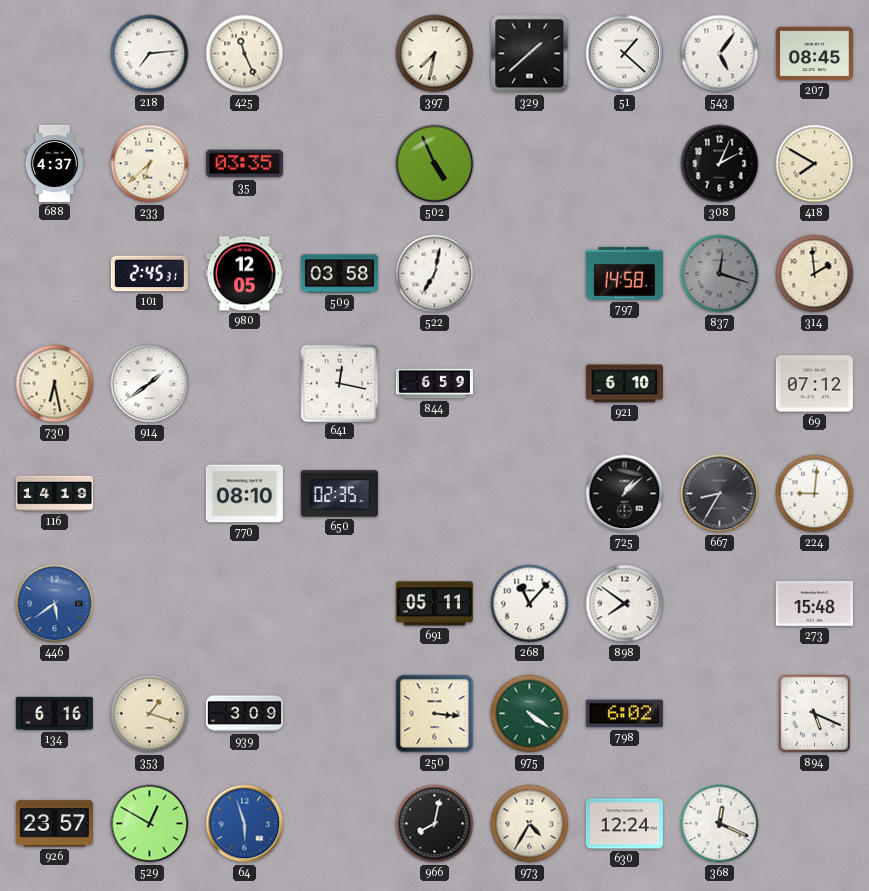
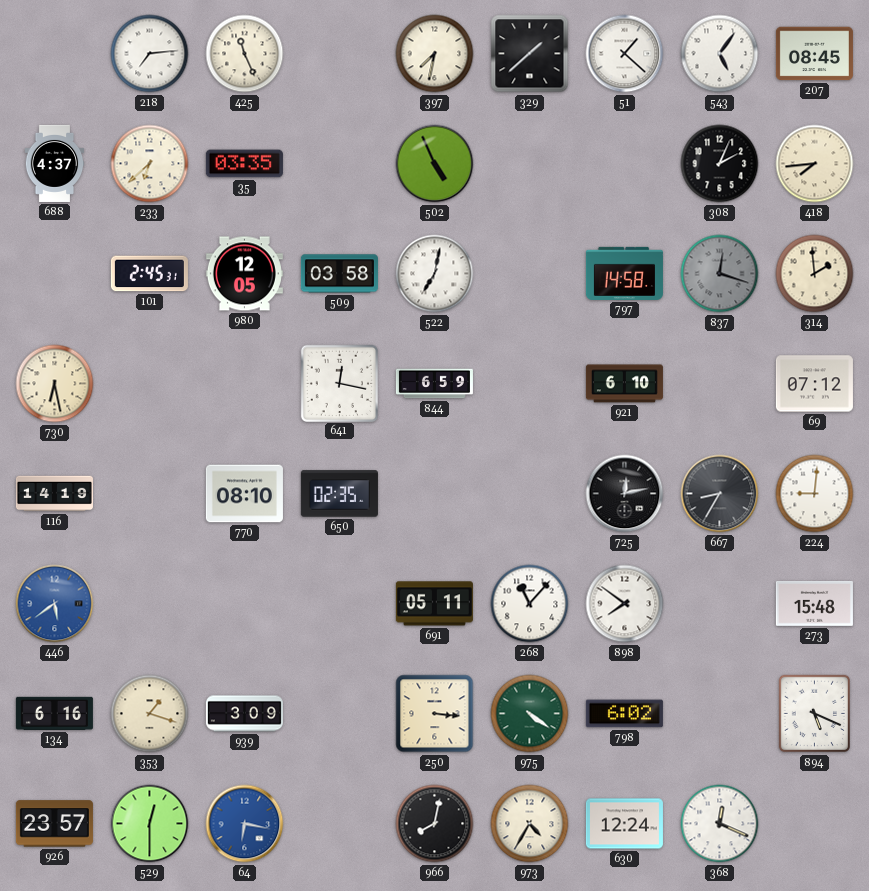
418: 7:50 -> 7:44 (815, 164)
914: 1:39 -> none (150, 384)
725: 1:08 -> 12:13 (625, 494)
529: 12:50 -> 12:30 (150, 824)
64: 5:57 -> 6:17 (245, 824)
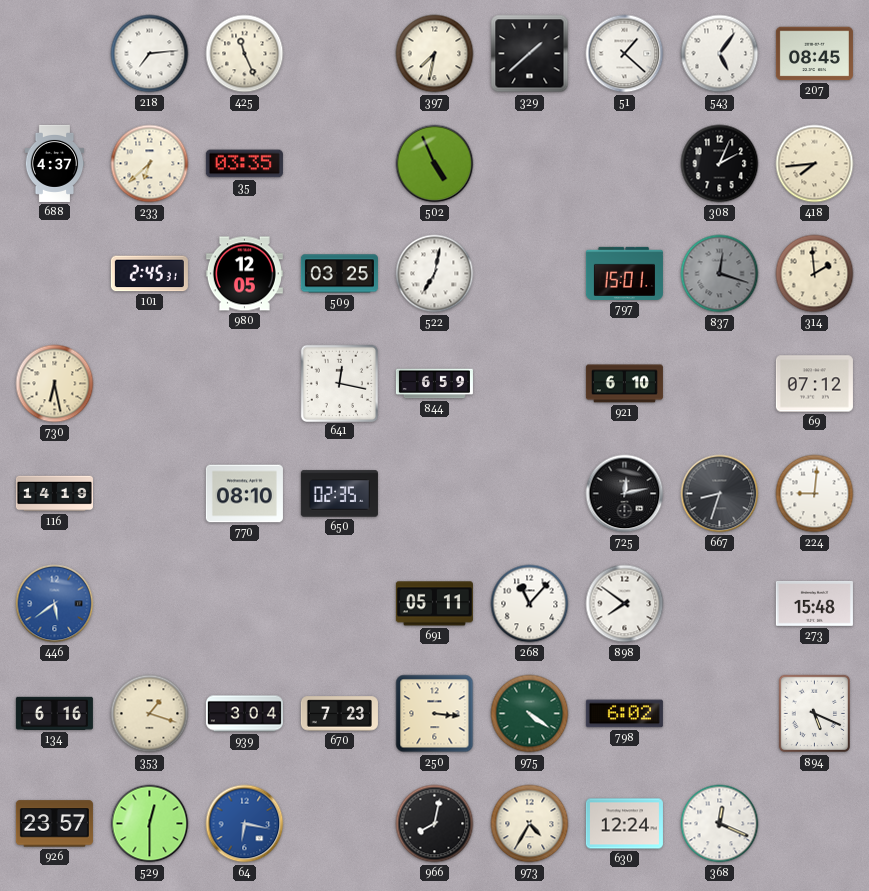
509: 03:58 -> 03:25 (339, 274)
797: 14:58 -> 15:01 (624, 273)
667: 8:35 -> 8:33 (720, 494)
939: 3:09 -> 3:04 (244, 714)
670: none -> 7:23 (339, 714)
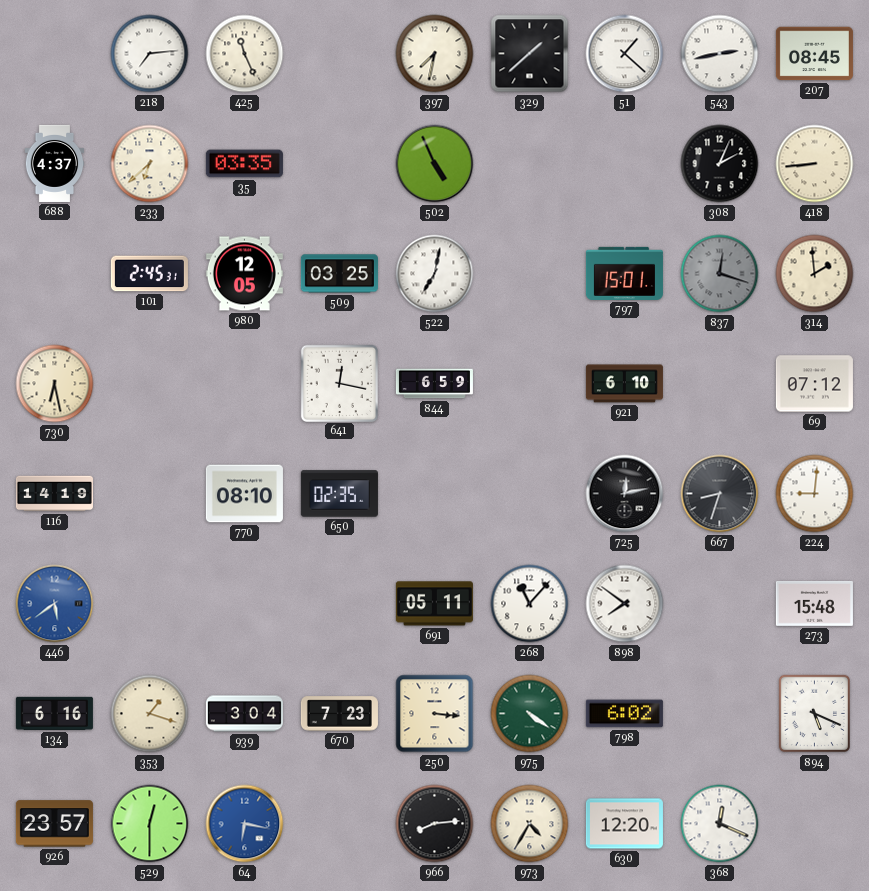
543: 5:06 -> 2:43 (720, 54)
418: 7:44 -> 8:44 (815, 164)
966: 8:02 -> 8:14 (435, 824)
630: 12:24 -> 12:20 (624, 824)
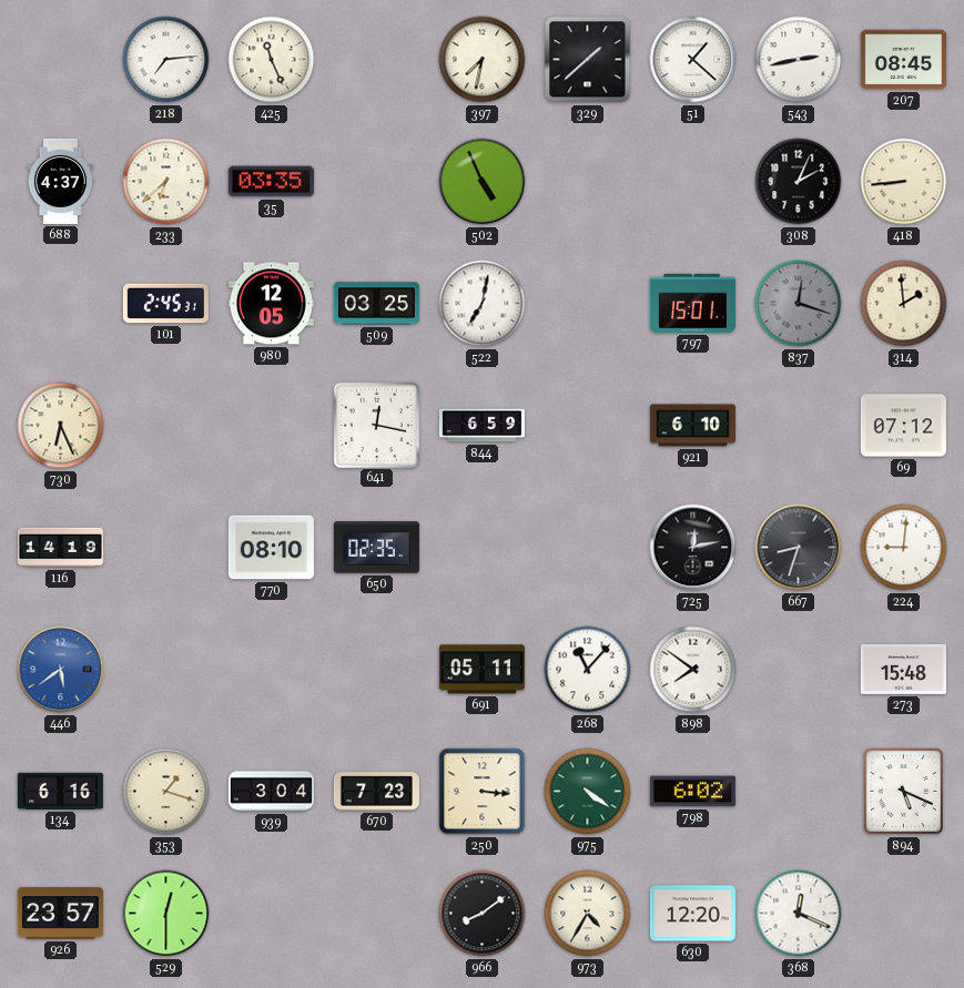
730: 6:28 -> 6:26 (61, 426)
64: 6:17 -> none (245, 824)
966: 8:14 -> 8:09 (483, 914)
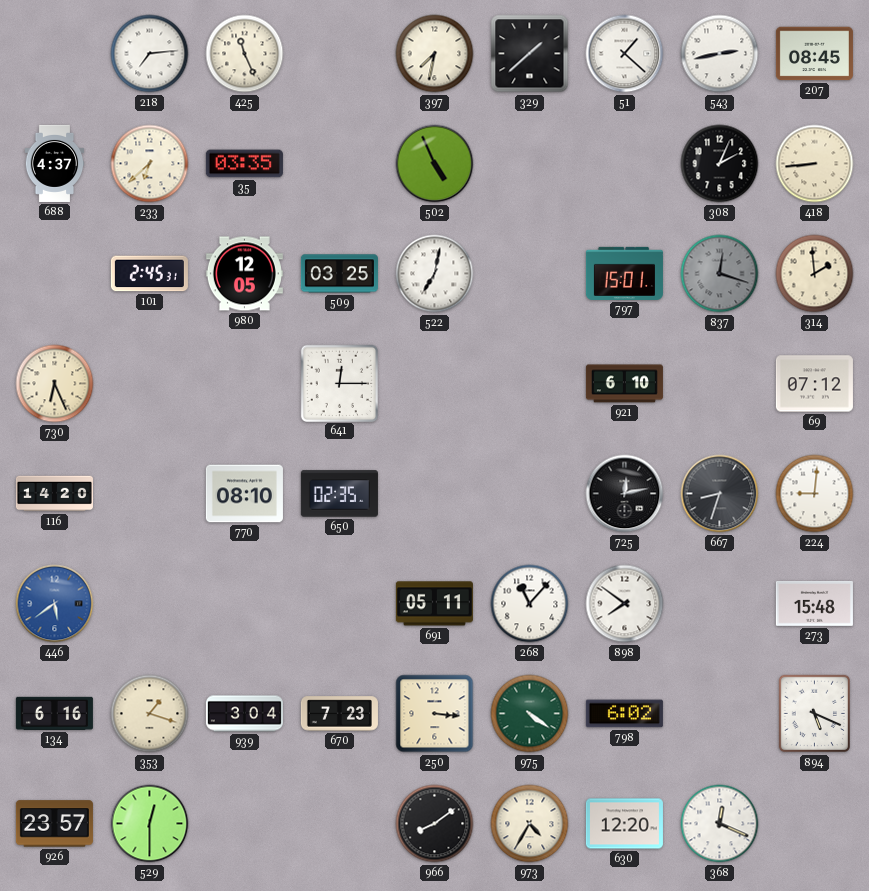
641: 12:17 -> 12:15 (339, 383)
844: 6:59 -> none (481, 426)
116: 14:19 -> 14:20 (54, 494)
